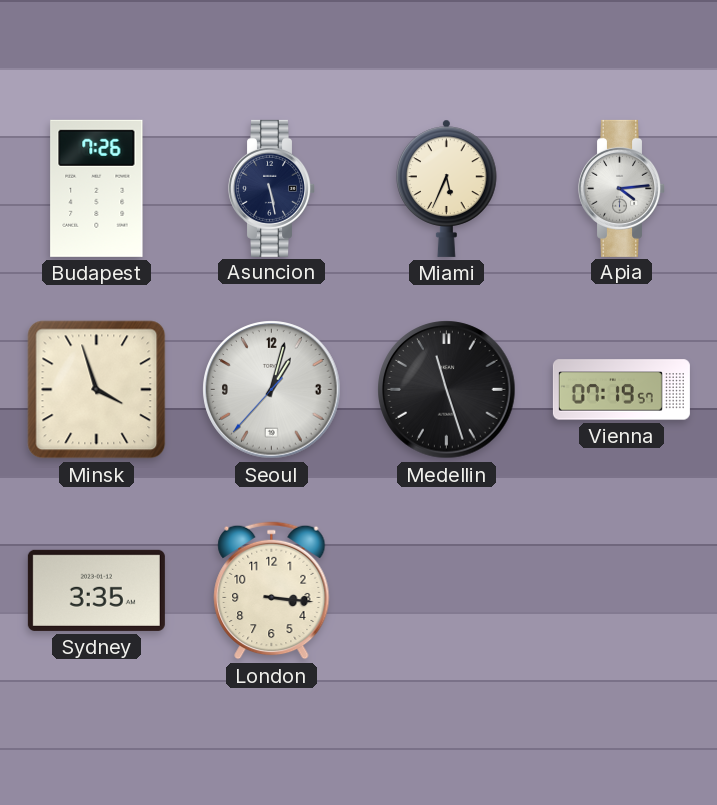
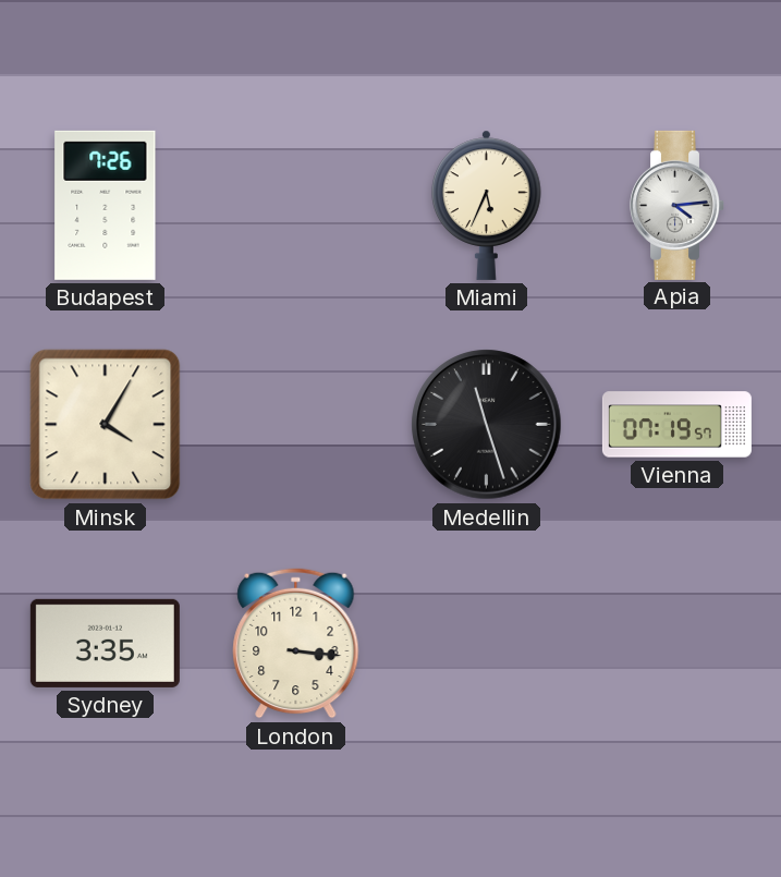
Asuncion: 5:28 -> none (272, 188)
Minsk: 3:57 -> 4:05 (106, 425)
Seoul: 1:02 -> none (272, 390)
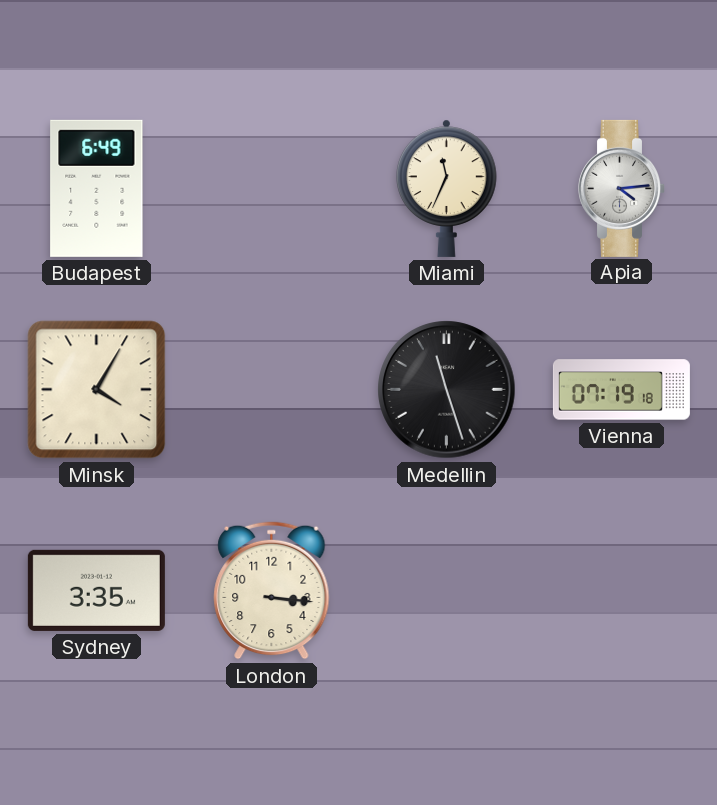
Budapest: 7:26 -> 6:49 (97, 188)
Miami: 5:34 -> 11:34 (447, 188)
Vienna: 07:19:57 -> 07:19:18 (621, 390)
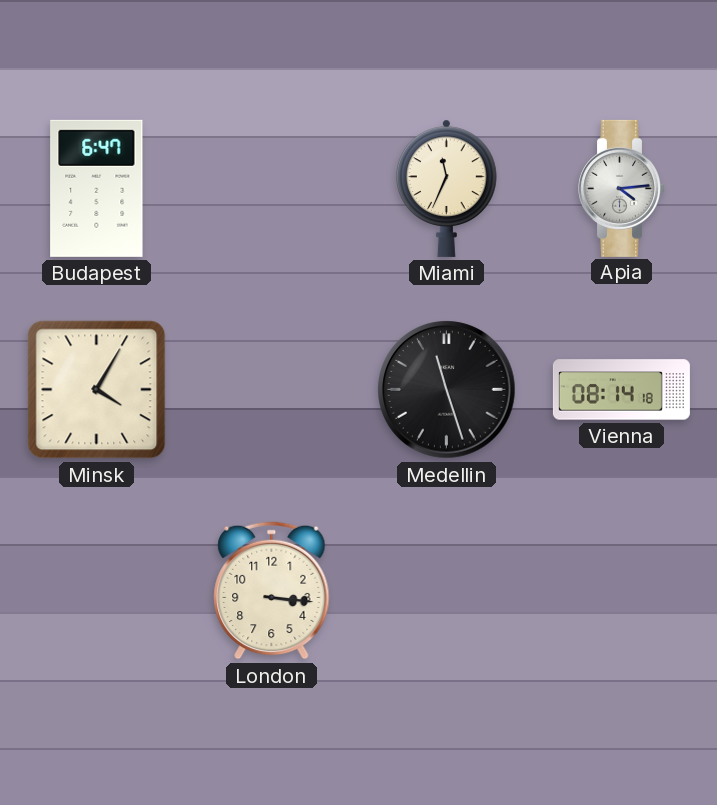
Budapest: 6:49 -> 6:47 (97, 188)
Vienna: 07:19 -> 08:14 (621, 390)
Sydney: 3:35 -> none (96, 590)
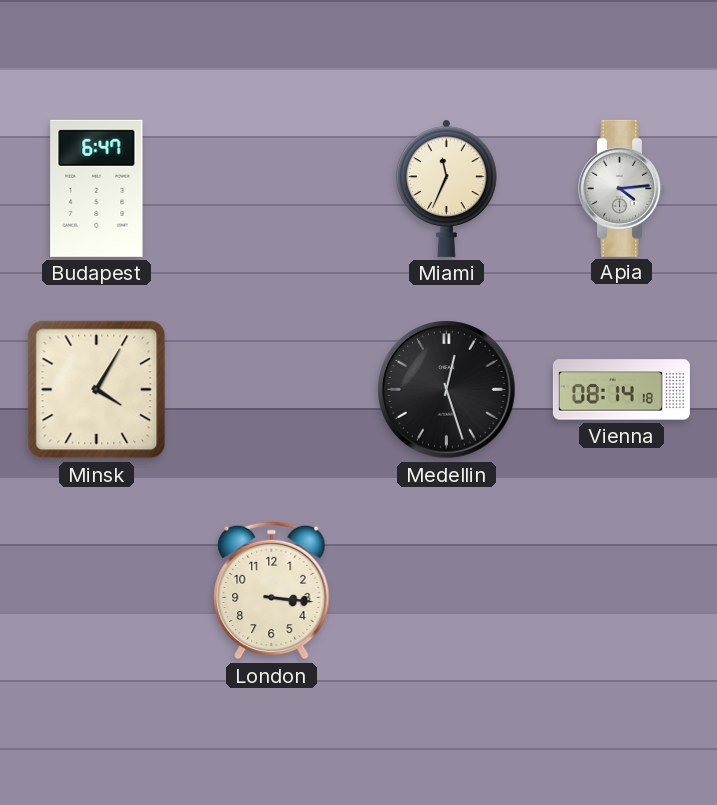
Medellin: 11:27 -> 12:27 (447, 390)
